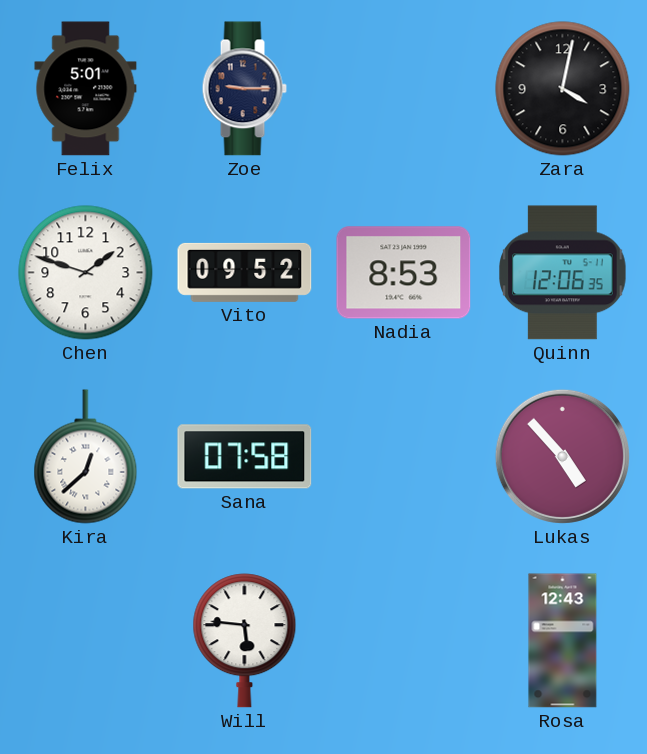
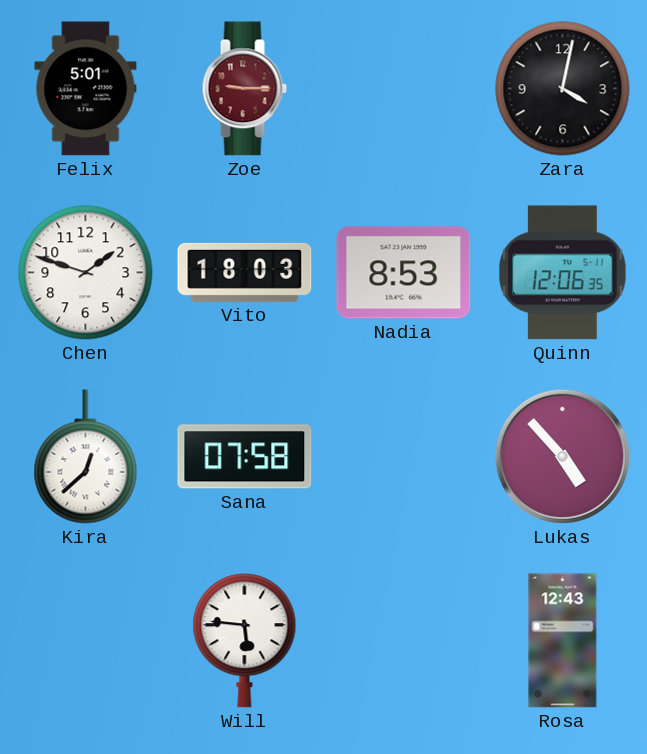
Zoe dial: navy -> burgundy (244, 89)
Vito: 09:52 -> 18:03 (245, 272)
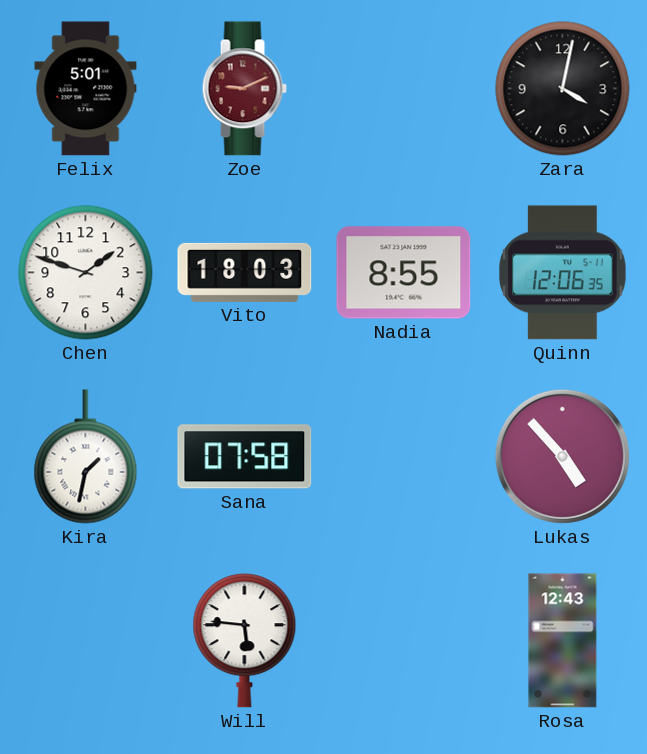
Zoe: 9:15 -> 9:11 (244, 89)
Nadia: 8:53 -> 8:55 (404, 273)
Kira: 12:38 -> 1:32 (86, 457)
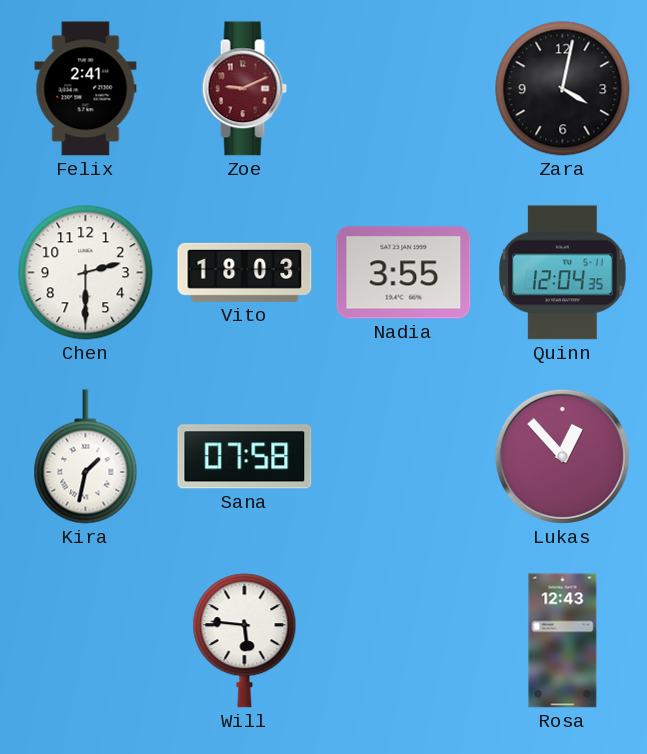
Felix: 5:01 -> 2:41 (86, 89)
Chen: 1:48 -> 2:30 (86, 273)
Nadia: 8:55 -> 3:55 (404, 273)
Quinn: 12:06 -> 12:04 (563, 273)
Lukas: 4:53 -> 12:53 (562, 456)
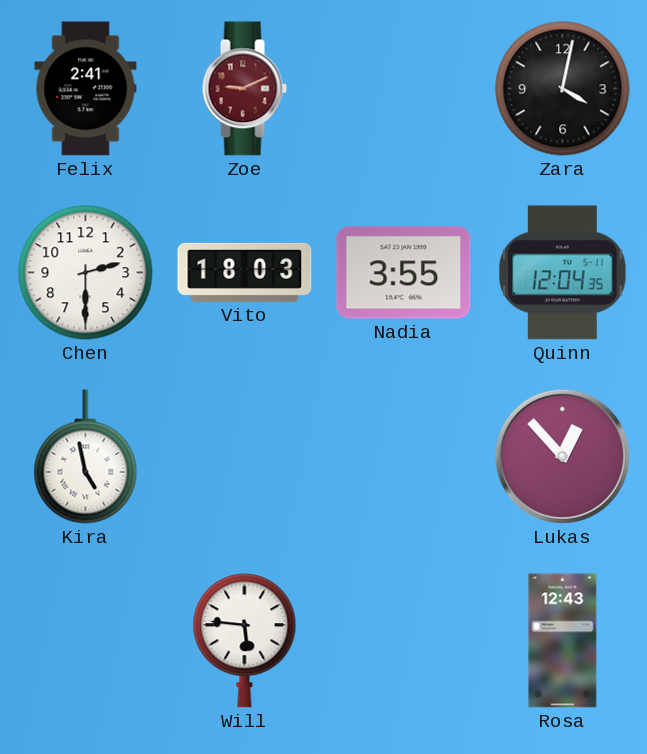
Kira: 1:32 -> 4:58 (86, 457)
Sana: 07:58 -> none (245, 457)
